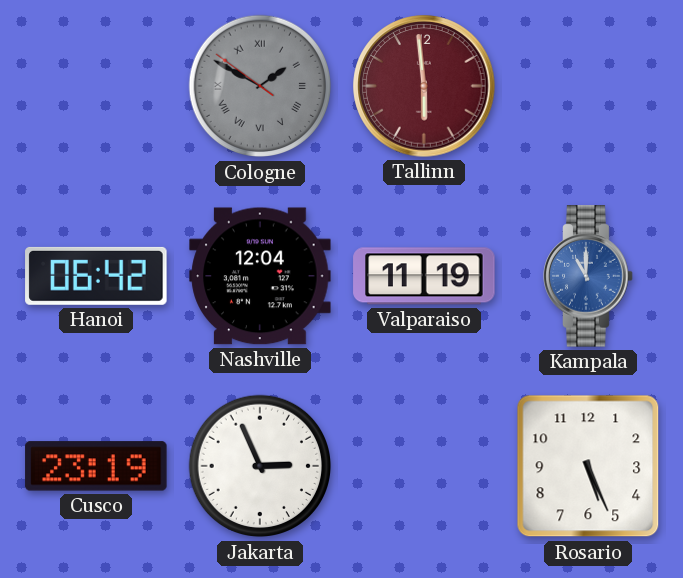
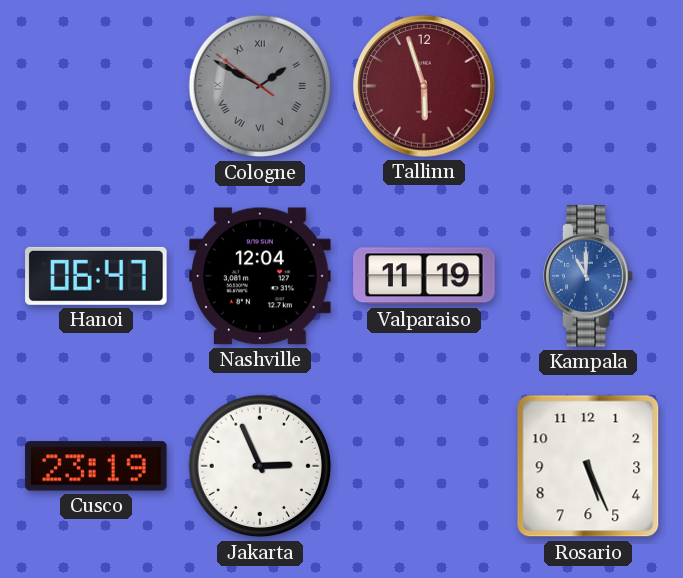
Tallinn: 5:59 -> 5:57 (424, 86)
Hanoi: 06:42 -> 06:47 (96, 276)
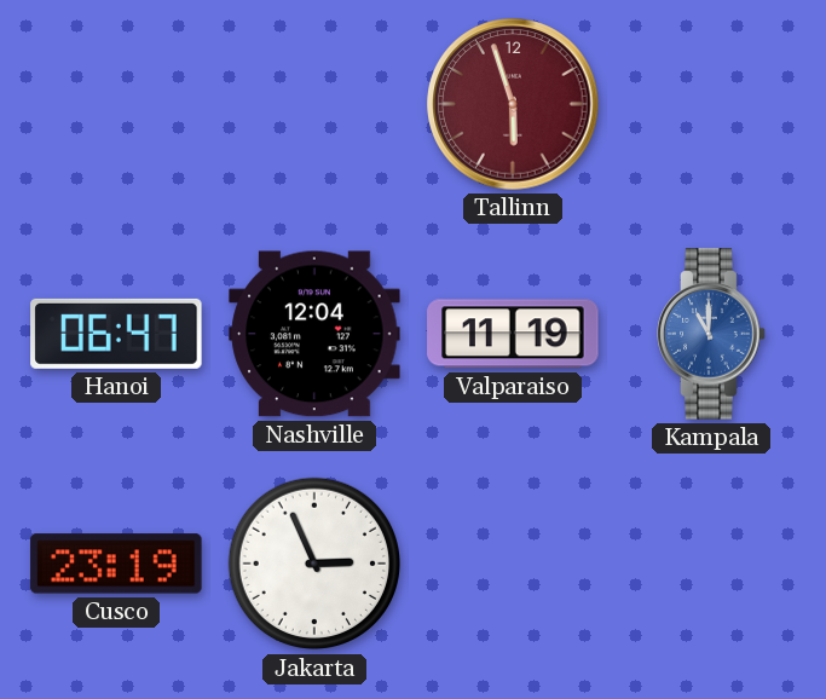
Cologne: 1:49 -> none (260, 86)
Rosario: 5:26 -> none (588, 466)
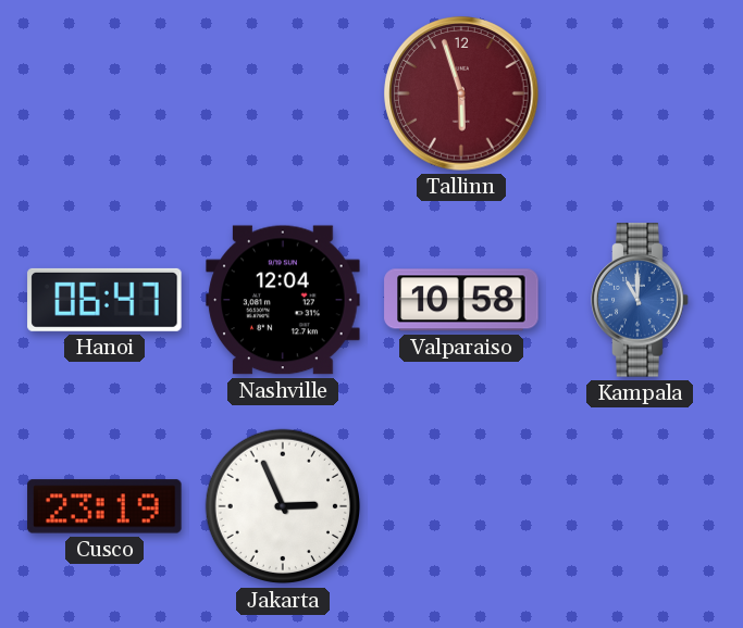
Valparaiso: 11:19 -> 10:58 (461, 300)
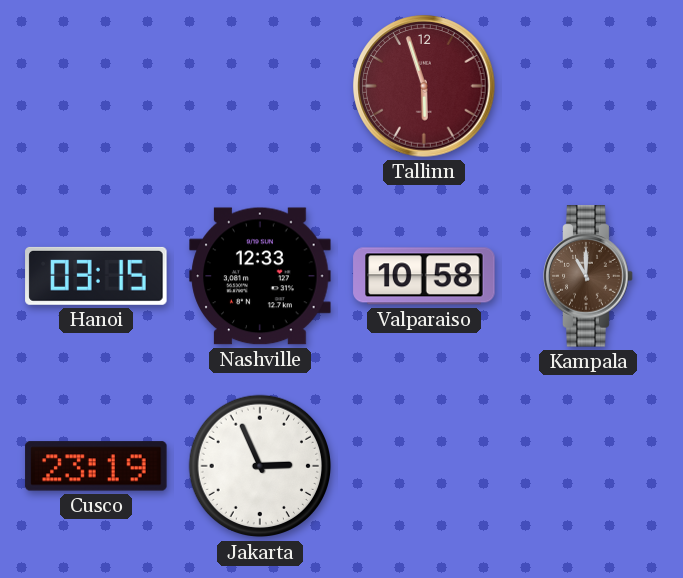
Hanoi: 06:47 -> 03:15 (96, 276)
Nashville: 12:04 -> 12:33 (260, 276)
Kampala dial: blue -> brown (588, 276)
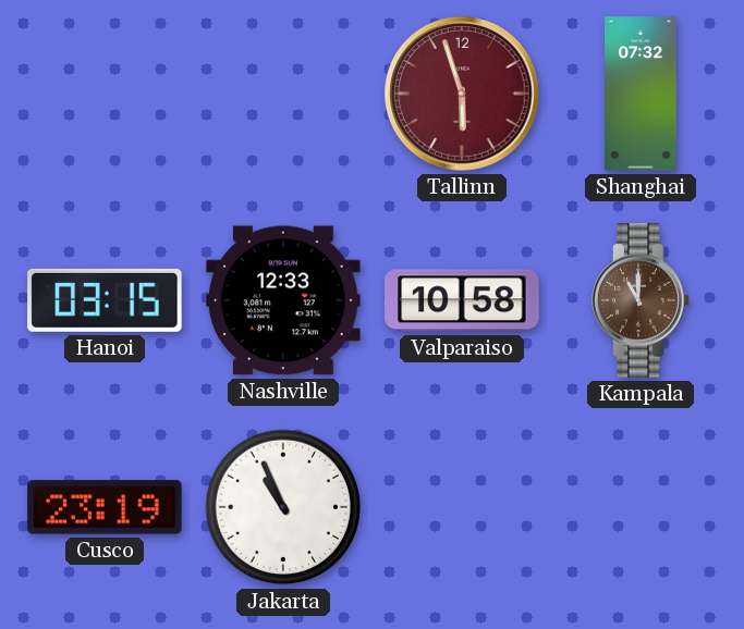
Shanghai: none -> 07:32 (641, 94)
Jakarta: 2:56 -> 10:56 (283, 507)
